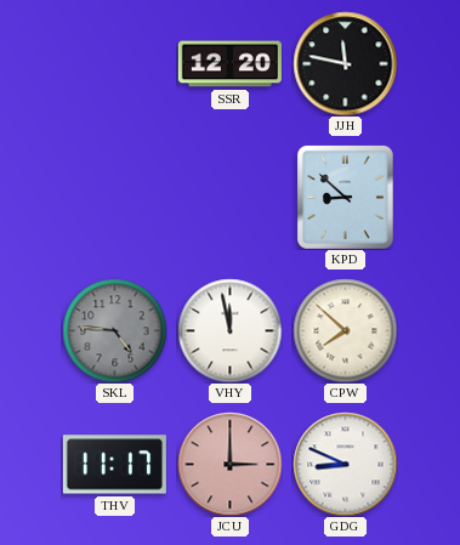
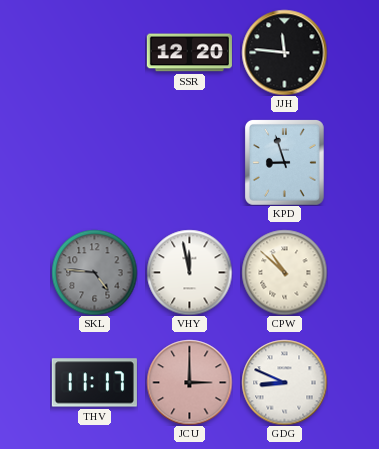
JJH: 11:47 -> 11:46 (284, 52)
KPD: 8:52 -> 8:57 (284, 162)
CPW: 7:52 -> 10:52 (284, 272)
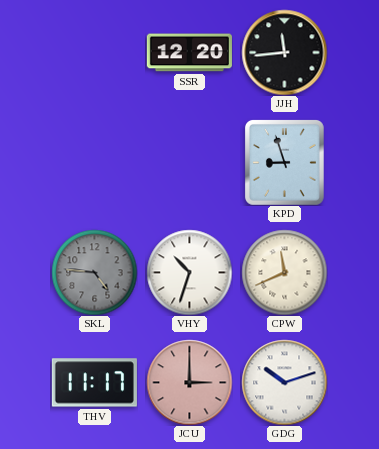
JJH: 11:46 -> 11:44 (284, 52)
VHY: 11:58 -> 10:33 (189, 272)
CPW: 10:52 -> 11:41 (284, 272)
GDG: 8:49 -> 10:12 (284, 382)
